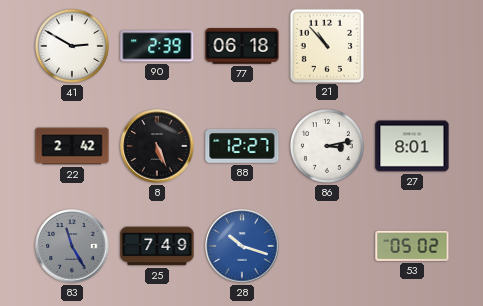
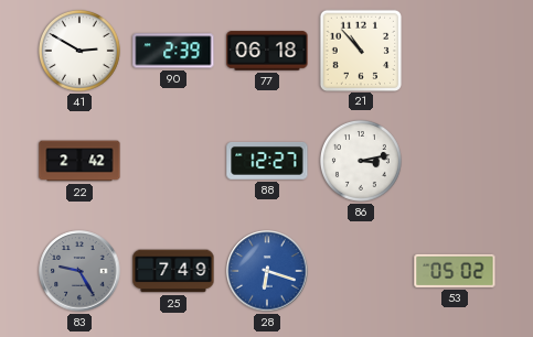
8: 5:26 -> none (157, 146)
27: 8:01 -> none (412, 146)
83: 11:25 -> 9:25 (79, 271)
28: 10:18 -> 6:18 (267, 271)
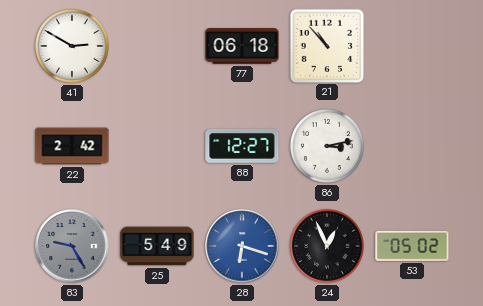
90: 2:39 -> none (173, 51)
25: 7:49 -> 5:49 (157, 246)
24: none -> 12:56 (327, 246)
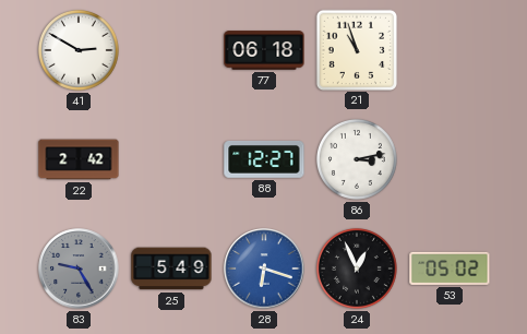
21: 10:53 -> 10:57 (356, 49)
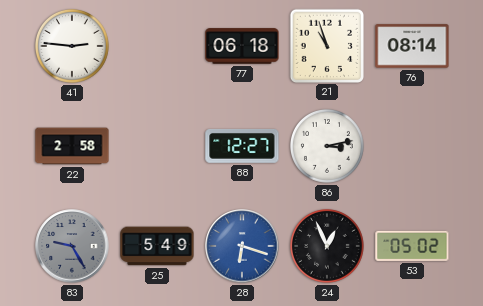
41: 2:50 -> 2:46 (72, 46)
76: none -> 08:14 (412, 46)
22: 2:42 -> 2:58 (72, 146)
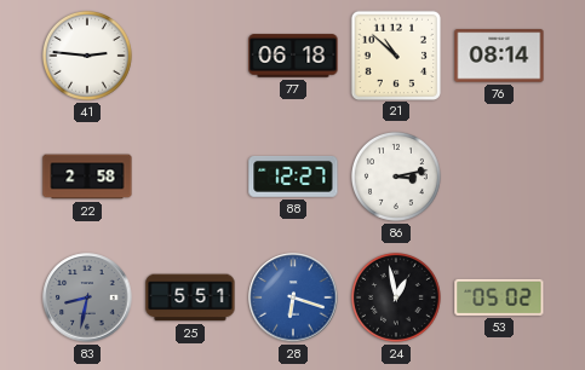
21: 10:57 -> 10:52 (395, 54)
83: 9:25 -> 8:32 (87, 297)
25: 5:49 -> 5:51 (190, 297)
24: 12:56 -> 12:58 (396, 297)
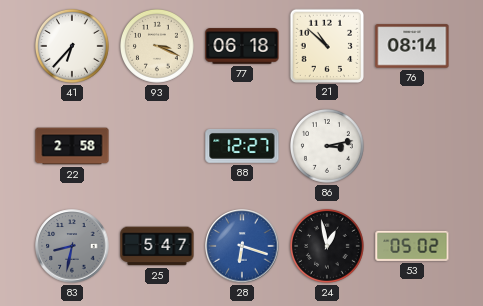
41: 2:46 -> 6:37 (72, 46)
93: none -> 3:19 (157, 46)
25: 5:51 -> 5:47 (157, 246)
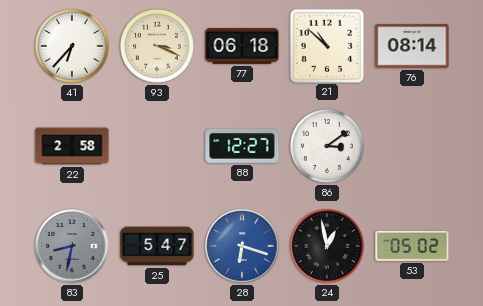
86: 3:13 -> 3:09 (327, 146)
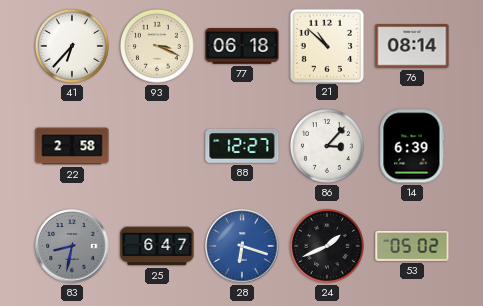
86: 3:09 -> 3:07 (327, 146)
14: none -> 6:39 (412, 146)
25: 5:47 -> 6:47 (157, 246)
24: 12:58 -> 1:41 (327, 246)
